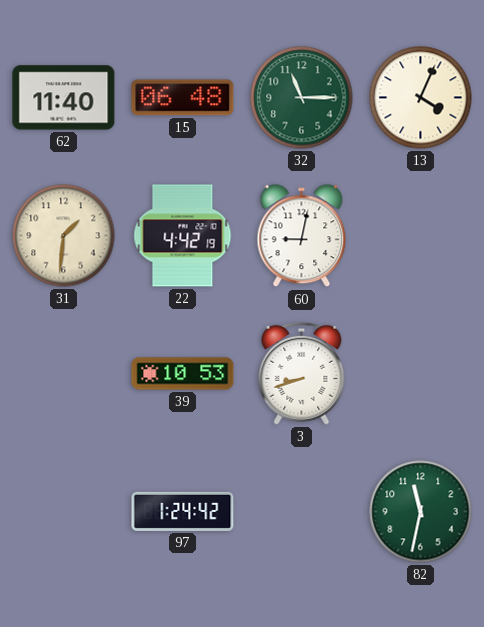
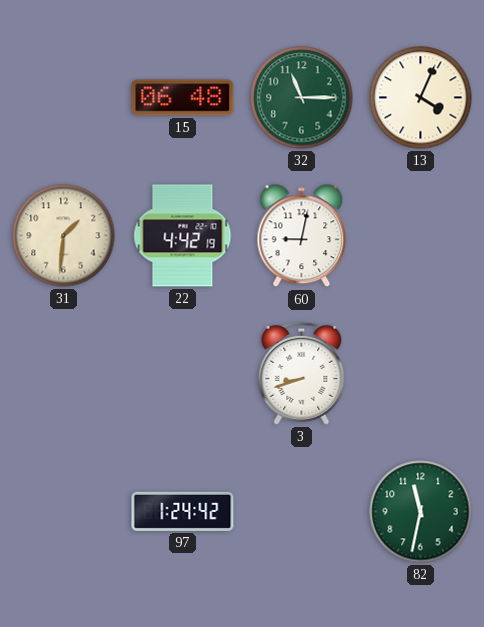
62: 11:40 -> none (64, 98)
39: 10:53 -> none (183, 374)
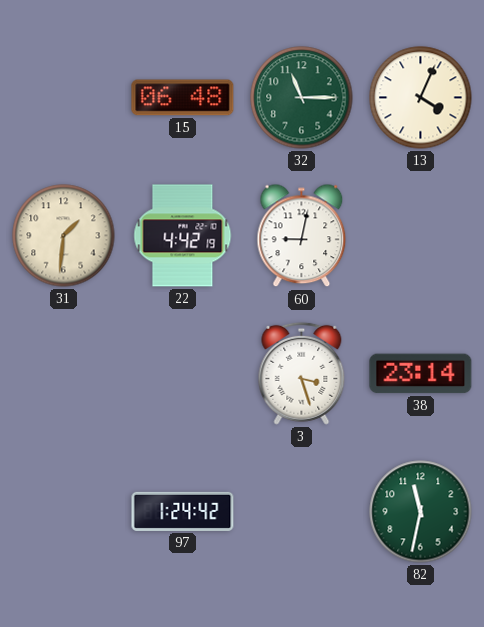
3: 8:42 -> 3:27 (302, 373)
38: none -> 23:14 (421, 374)
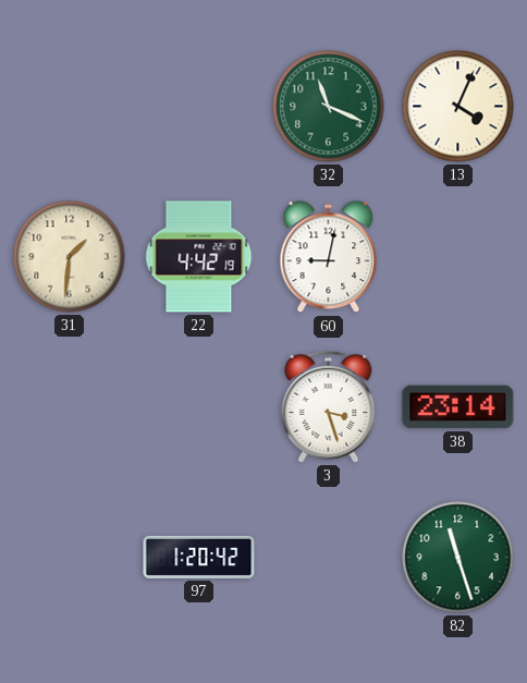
15: 06:48 -> none (183, 98)
32: 11:15 -> 11:19 (329, 107)
97: 1:24 -> 1:20 (199, 557)
82: 11:32 -> 11:27 (458, 558)
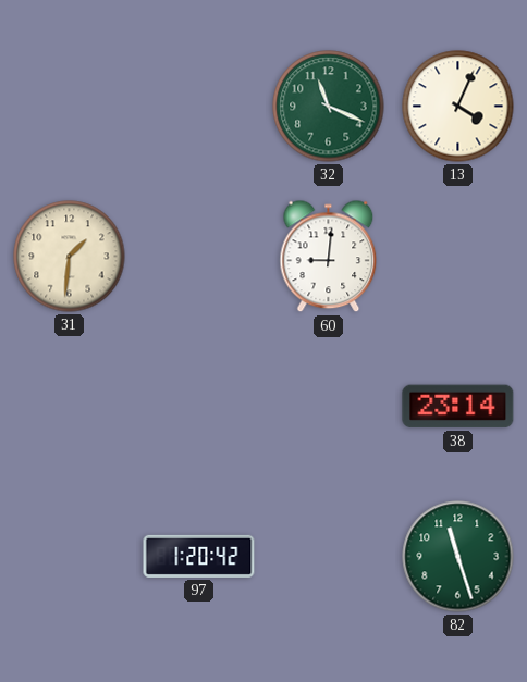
22: 4:42 -> none (199, 257)
60: 9:02 -> 9:01 (329, 257)
3: 3:27 -> none (329, 406)
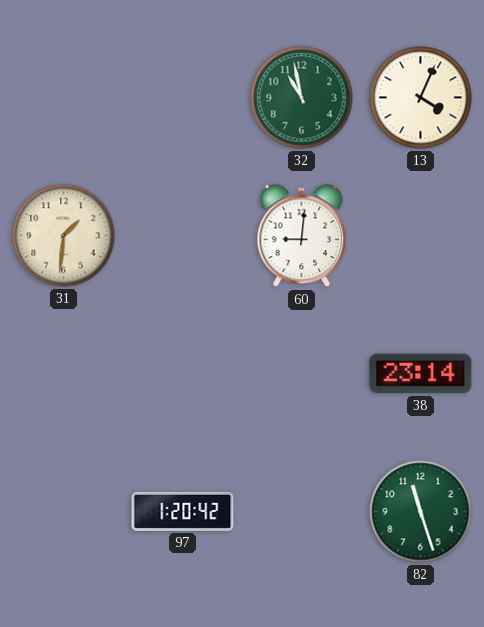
32: 11:19 -> 10:58 (302, 98)
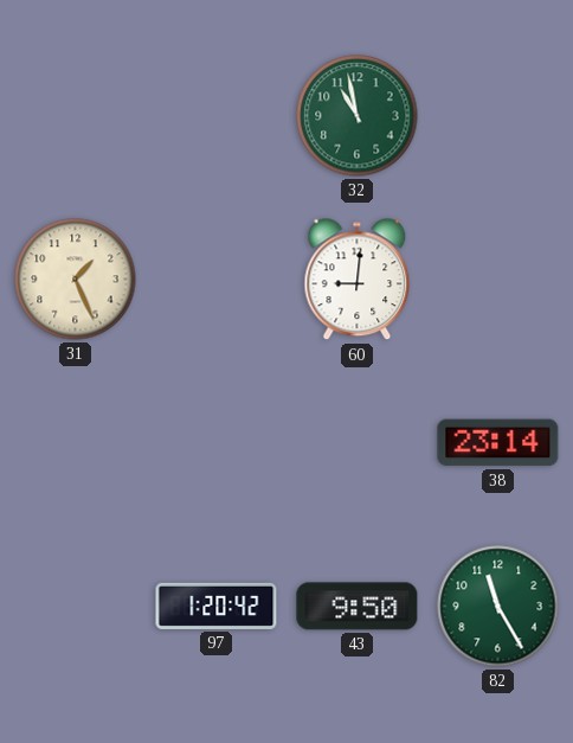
13: 4:04 -> none (421, 98)
31: 1:31 -> 1:26 (76, 280)
43: none -> 9:50 (358, 607)
82: 11:27 -> 11:25 (498, 607)
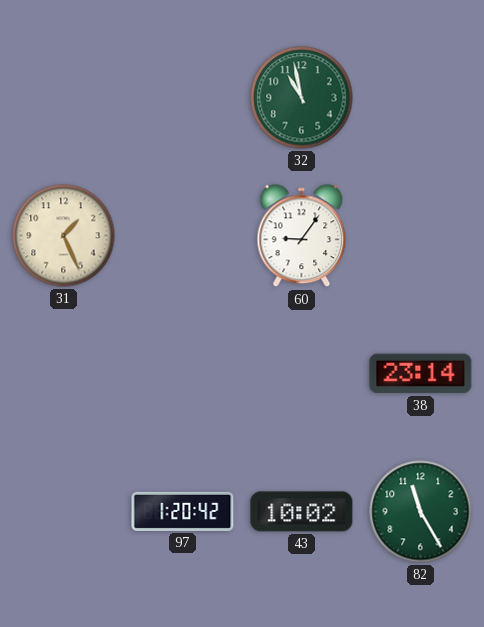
60: 9:01 -> 9:06 (302, 236)
43: 9:50 -> 10:02 (302, 512)
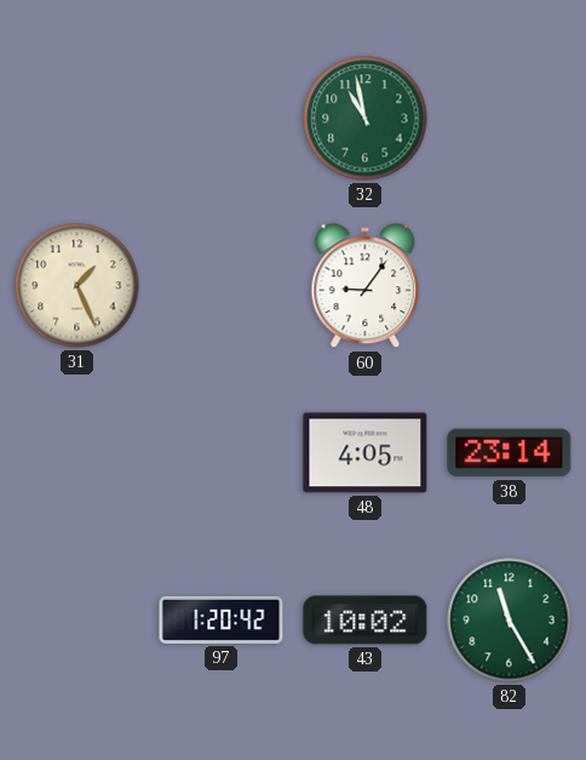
48: none -> 4:05 (366, 453)
